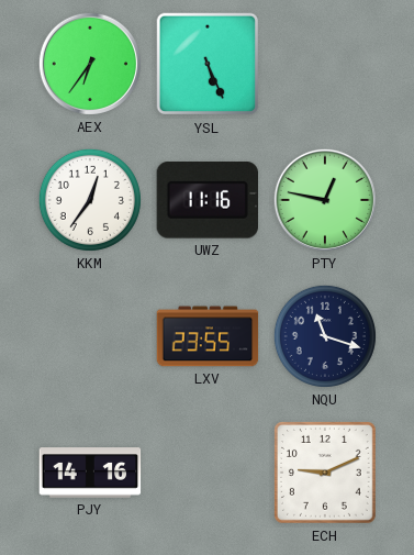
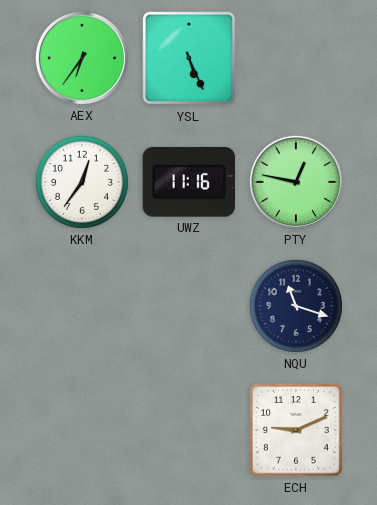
LXV: 23:55 -> none (208, 336)
PJY: 14:16 -> none (90, 473)
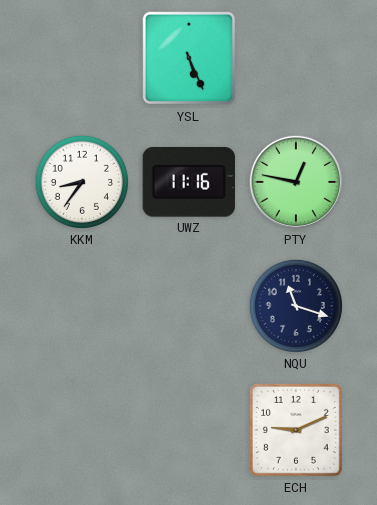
AEX: 6:36 -> none (82, 58)
KKM: 12:36 -> 8:36 (82, 182)
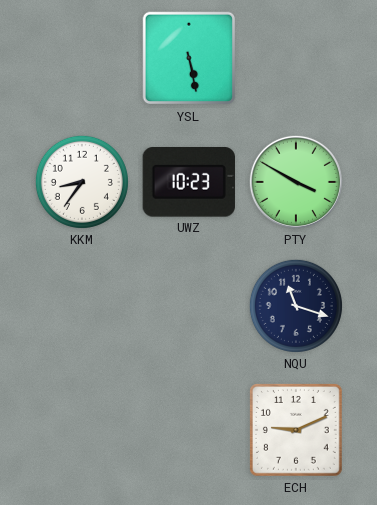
YSL: 5:26 -> 5:28 (189, 58)
UWZ: 11:16 -> 10:23 (189, 183)
PTY: 12:47 -> 3:50 (296, 182)
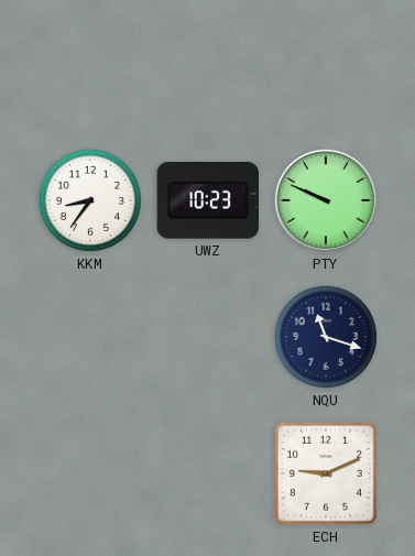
YSL: 5:28 -> none (189, 58)
PTY: 3:50 -> 9:49 (326, 200)
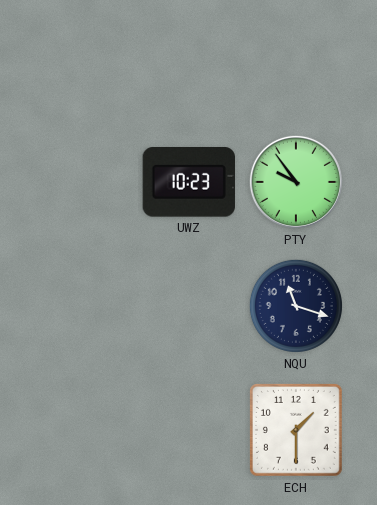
KKM: 8:36 -> none (90, 200)
PTY: 9:49 -> 9:54 (296, 182)
ECH: 9:11 -> 1:30 (296, 430)
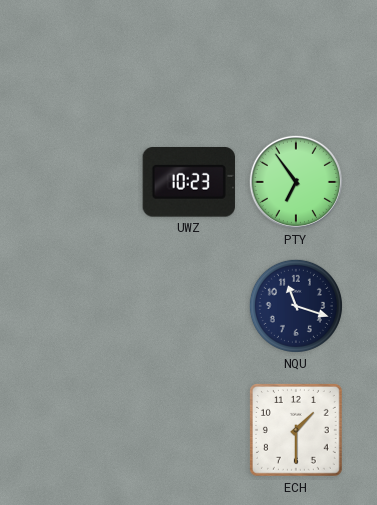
PTY: 9:54 -> 6:54 (296, 182)
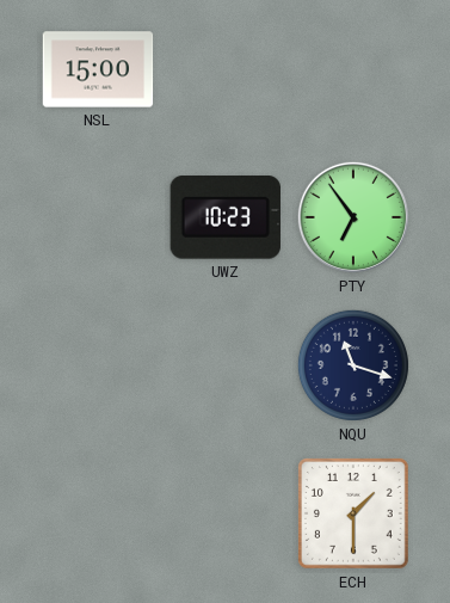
NSL: none -> 15:00 (98, 69)
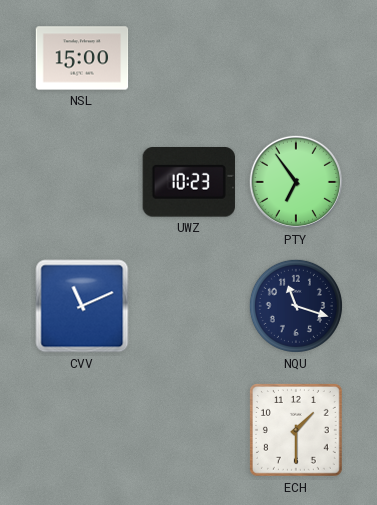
CVV: none -> 11:11 (82, 306)
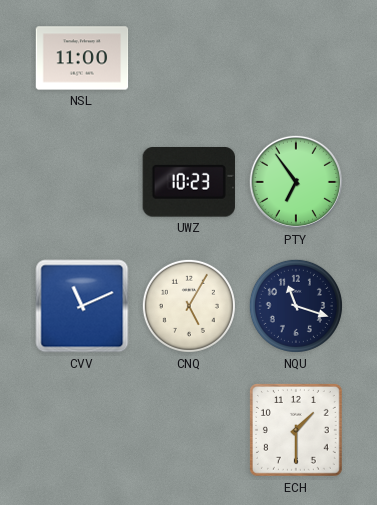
NSL: 15:00 -> 11:00 (82, 58)
CNQ: none -> 5:05 (189, 306)
